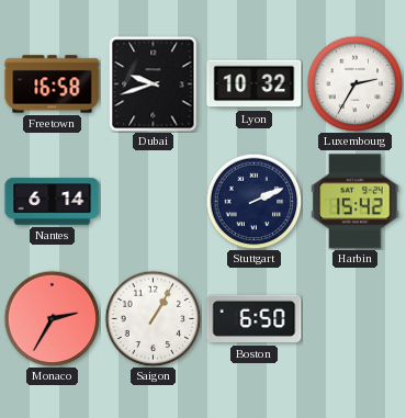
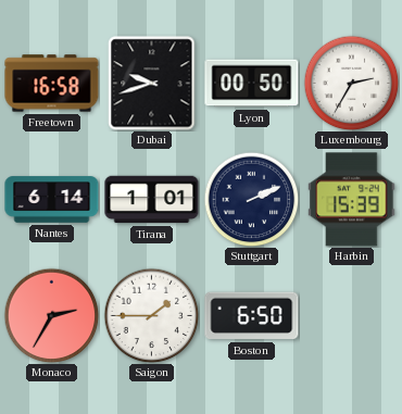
Lyon: 10:32 -> 00:50 (252, 84)
Tirana: none -> 1:01 (152, 200)
Harbin: 15:42 -> 15:39 (352, 200)
Saigon: 1:05 -> 1:45 (151, 315)
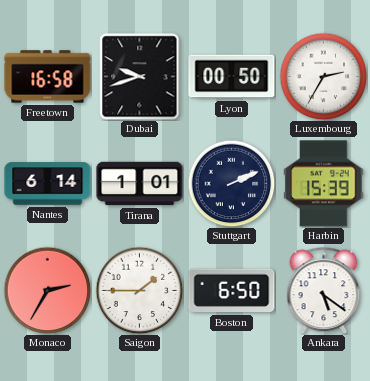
Ankara: none -> 5:21 (324, 290)
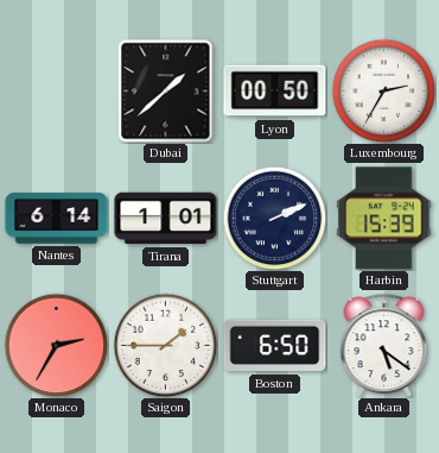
Freetown: 16:58 -> none (48, 77)
Dubai: 9:42 -> 1:38 (166, 92)
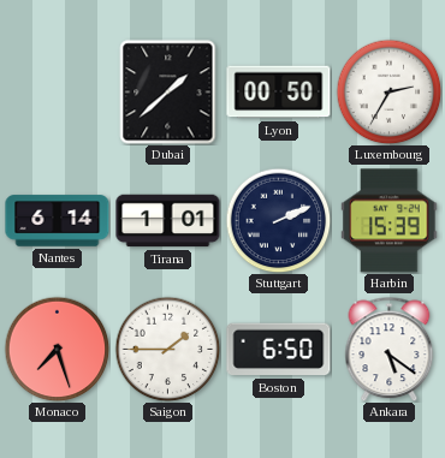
Monaco: 2:35 -> 7:27 (57, 349)
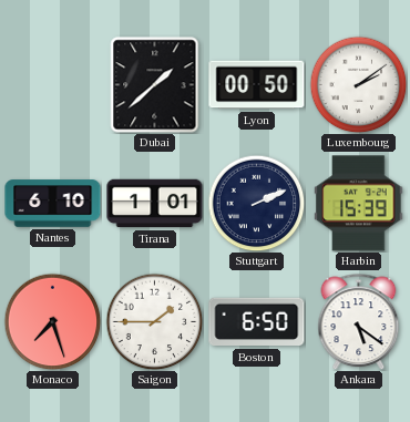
Luxembourg: 2:35 -> 2:09 (358, 84)
Nantes: 6:14 -> 6:10 (53, 204)
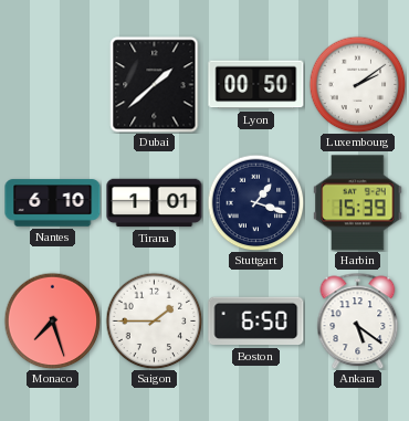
Stuttgart: 2:11 -> 1:18 (255, 202)
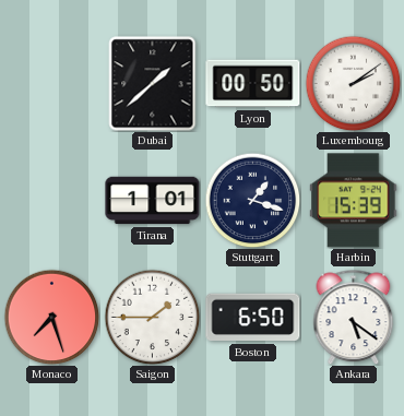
Nantes: 6:10 -> none (53, 203)
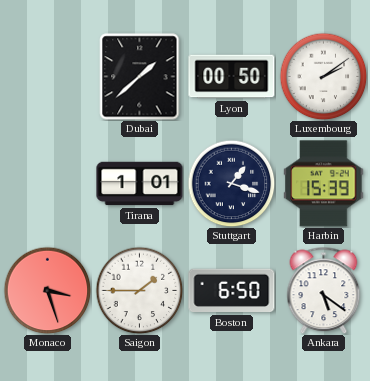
Monaco: 7:27 -> 3:27 (47, 290)
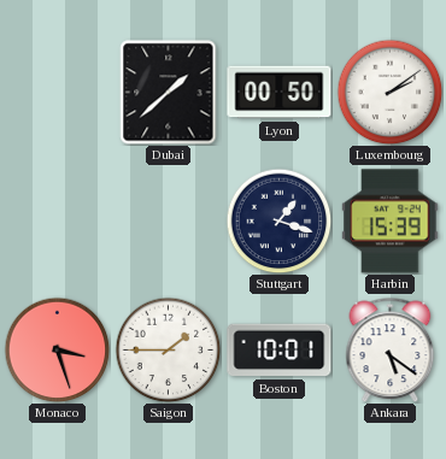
Tirana: 1:01 -> none (140, 184)
Boston: 6:50 -> 10:01 (280, 351)
